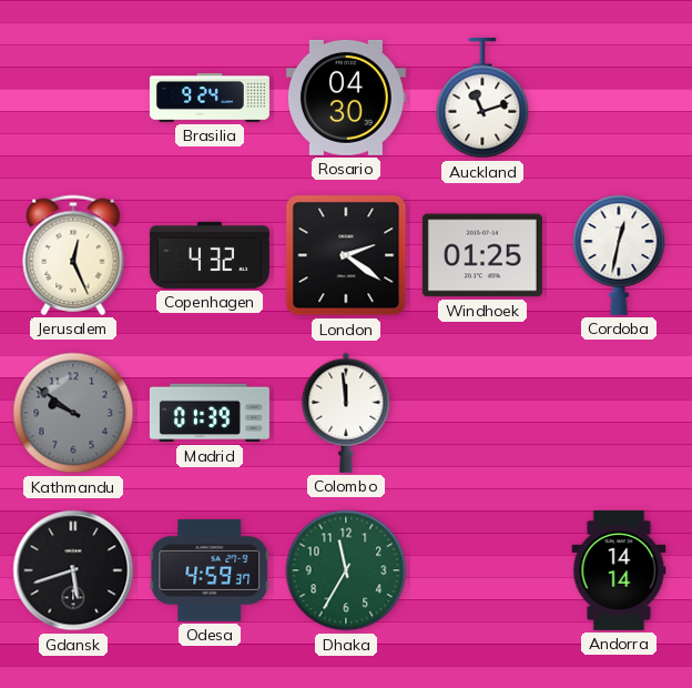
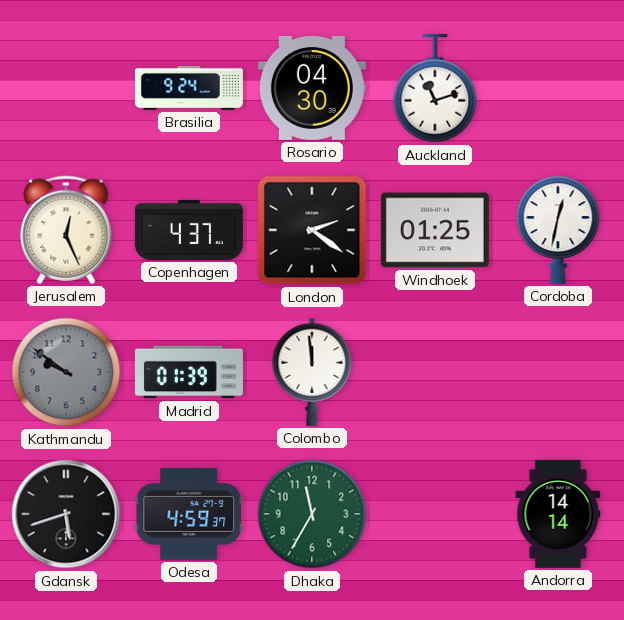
Copenhagen: 4:32 -> 4:37 (189, 230)
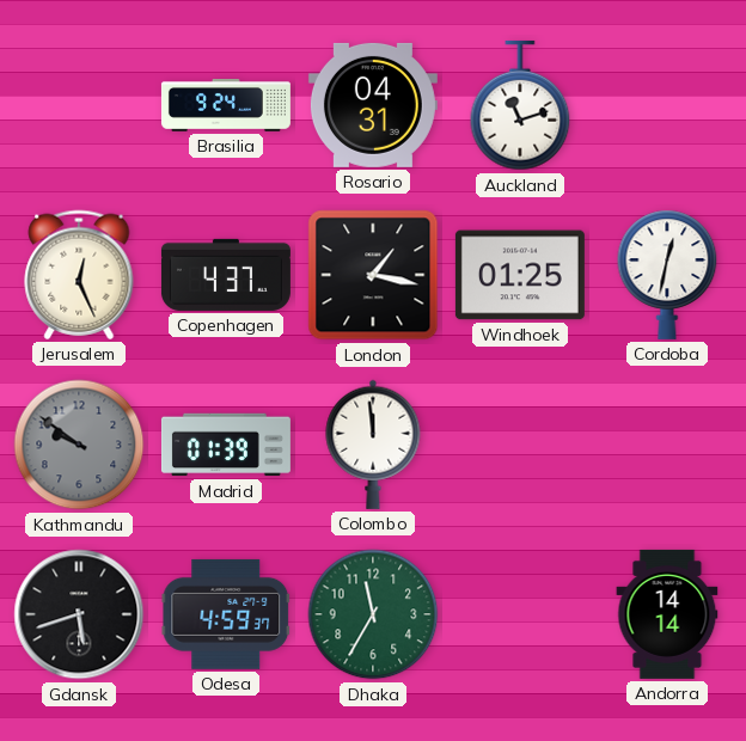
Rosario: 04:30 -> 04:31 (373, 105)
London: 2:21 -> 1:17 (373, 275)
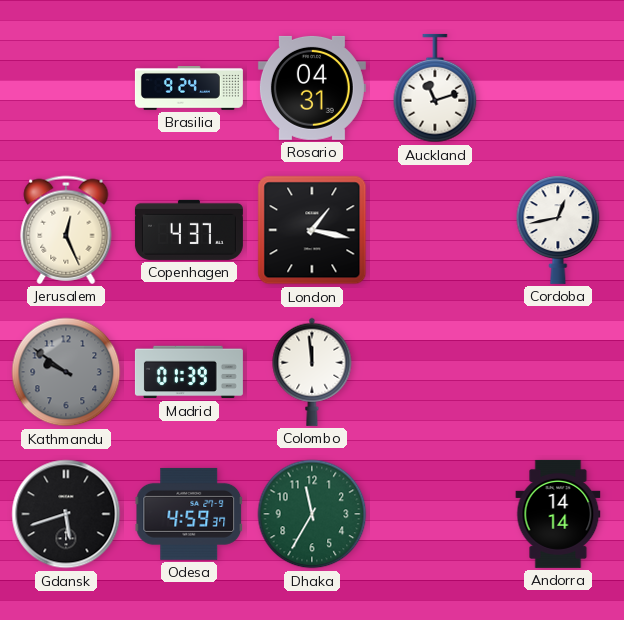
Windhoek: 01:25 -> none (520, 275)
Cordoba: 12:32 -> 12:43 (558, 230)
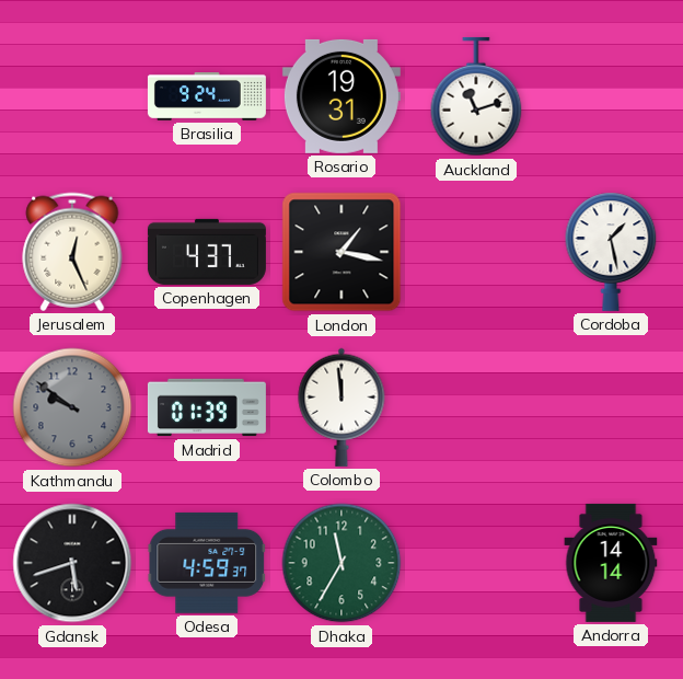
Rosario: 04:31 -> 19:31 (342, 96)
Cordoba: 12:43 -> 1:28 (611, 252)
